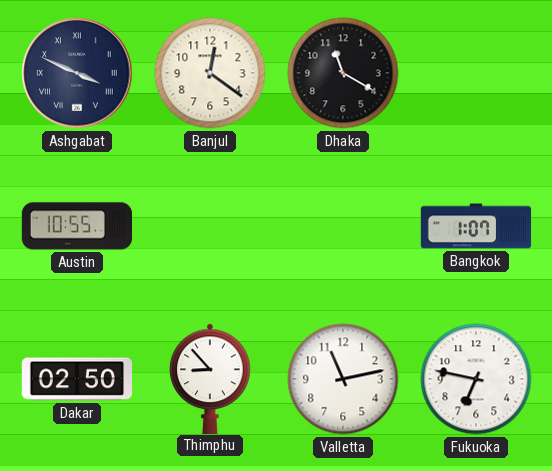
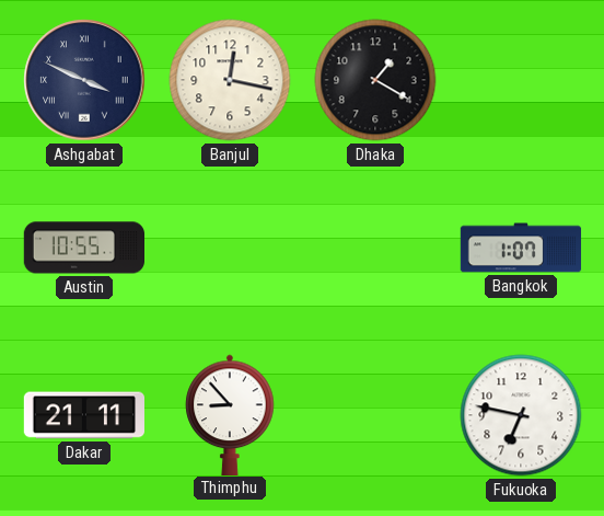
Banjul: 12:21 -> 12:17 (230, 80)
Dhaka: 11:20 -> 1:20 (375, 80)
Dakar: 02:50 -> 21:11 (83, 415)
Valletta: 11:13 -> none (343, 379)
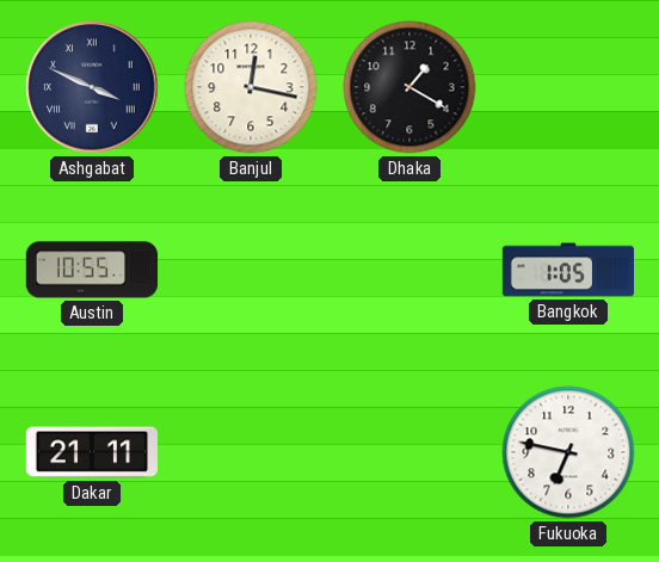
Bangkok: 1:07 -> 1:05 (568, 270)
Thimphu: 8:53 -> none (230, 414)
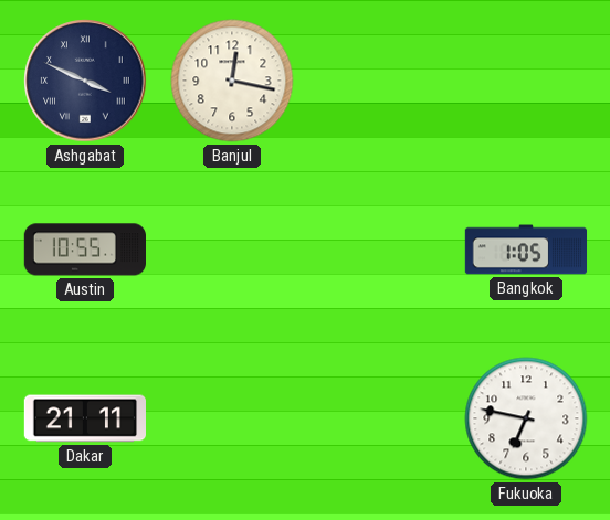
Dhaka: 1:20 -> none (409, 87)
